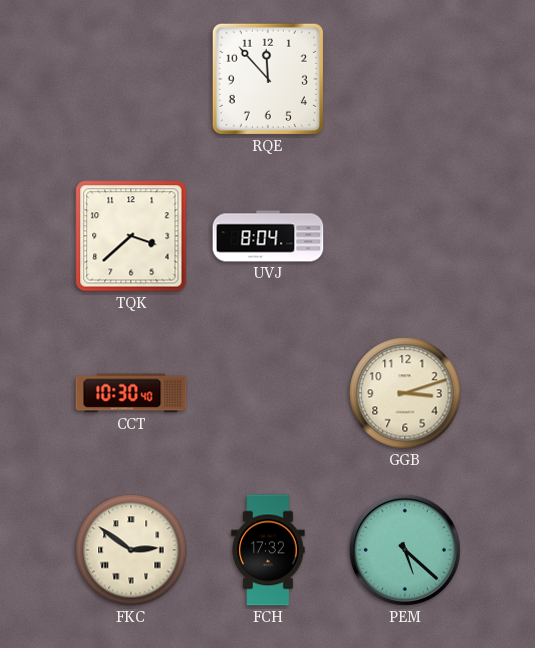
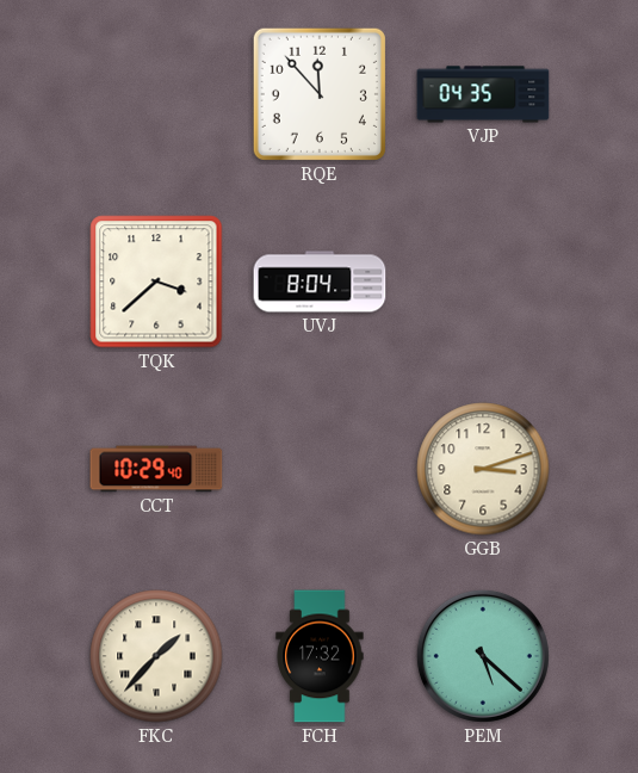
VJP: none -> 04:35 (483, 94)
CCT: 10:30 -> 10:29 (156, 469)
FKC: 2:51 -> 1:37 (156, 656)
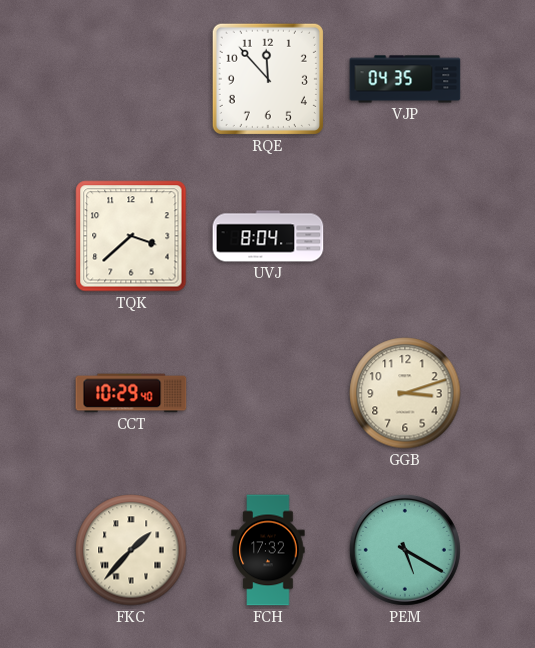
PEM: 5:22 -> 5:20 (405, 550)
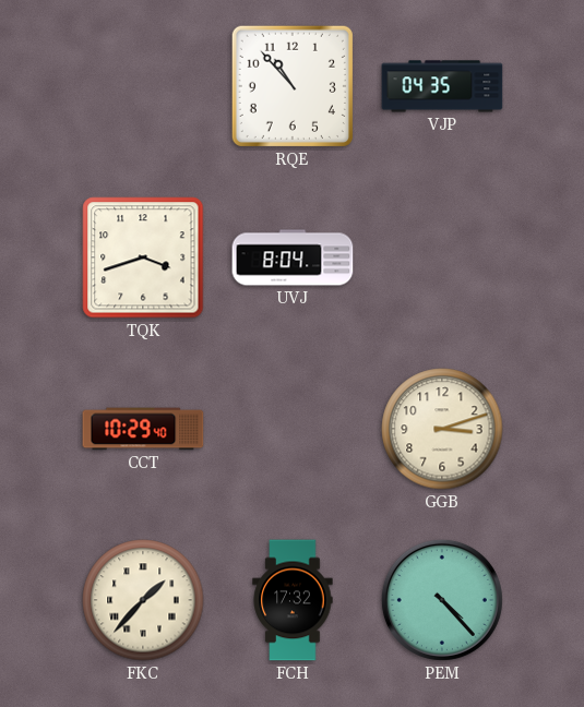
RQE: 11:53 -> 10:53 (293, 86)
TQK: 3:38 -> 3:42 (143, 257)
PEM: 5:20 -> 4:23 (442, 600)
